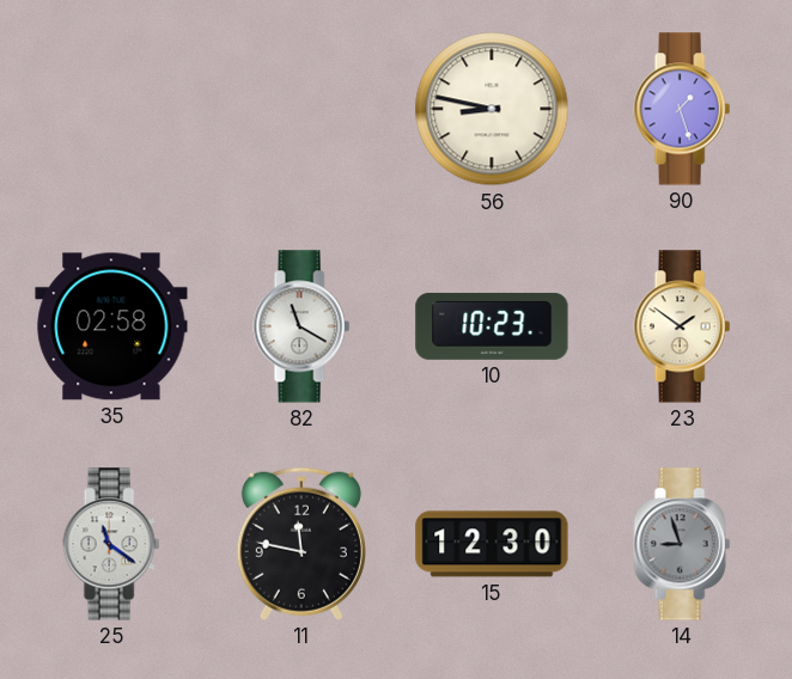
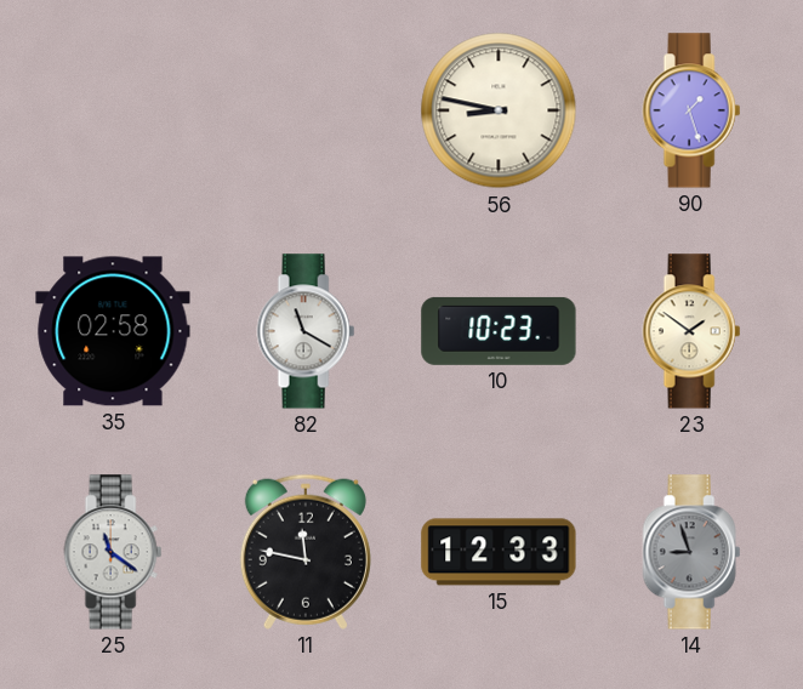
15: 12:30 -> 12:33 (499, 552)
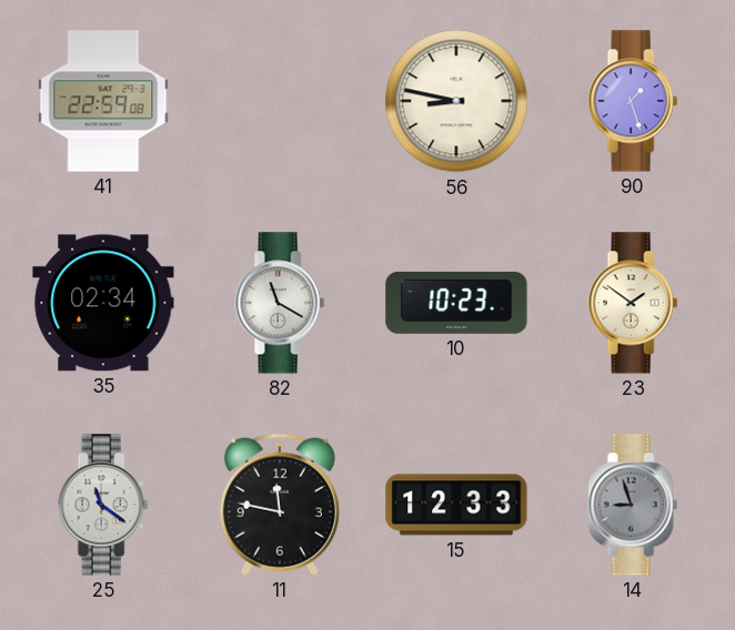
41: none -> 22:59 (103, 101)
35: 02:58 -> 02:34 (103, 303)
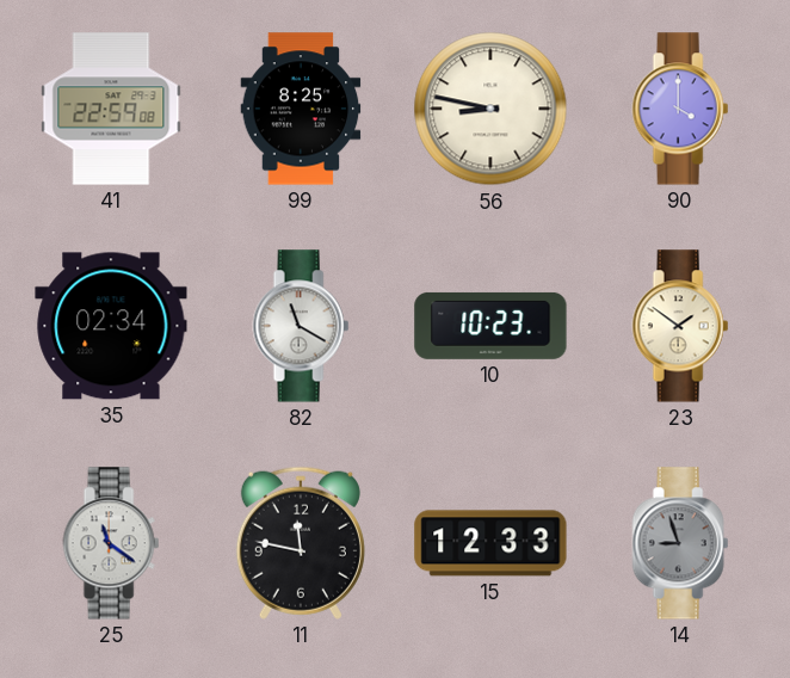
99: none -> 8:25 (301, 109)
90: 1:27 -> 4:00 (680, 109)
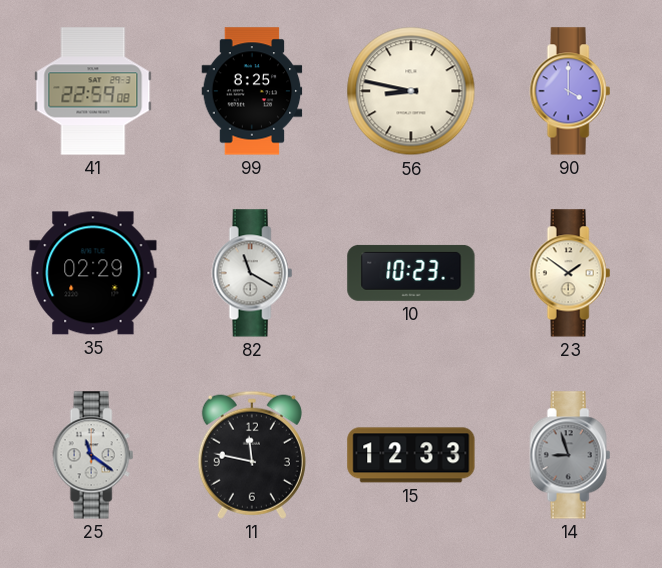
35: 02:34 -> 02:29 (93, 273)
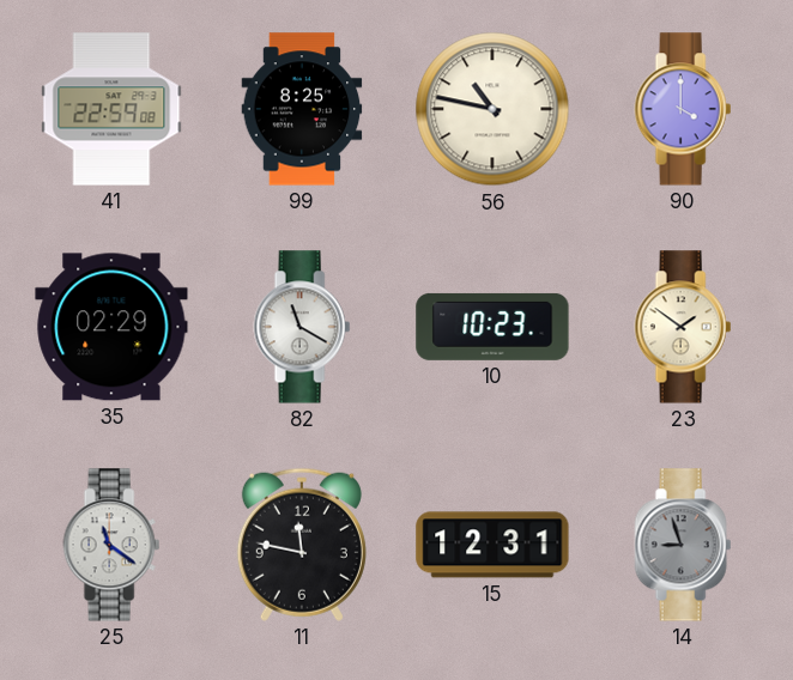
56: 8:47 -> 10:47 (492, 109)
15: 12:33 -> 12:31 (492, 545)
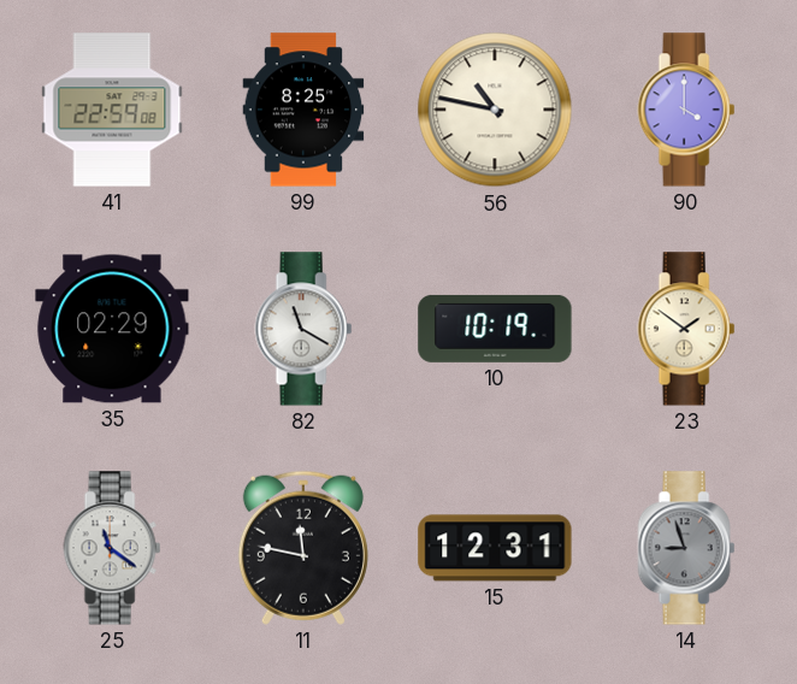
10: 10:23 -> 10:19 (495, 329)
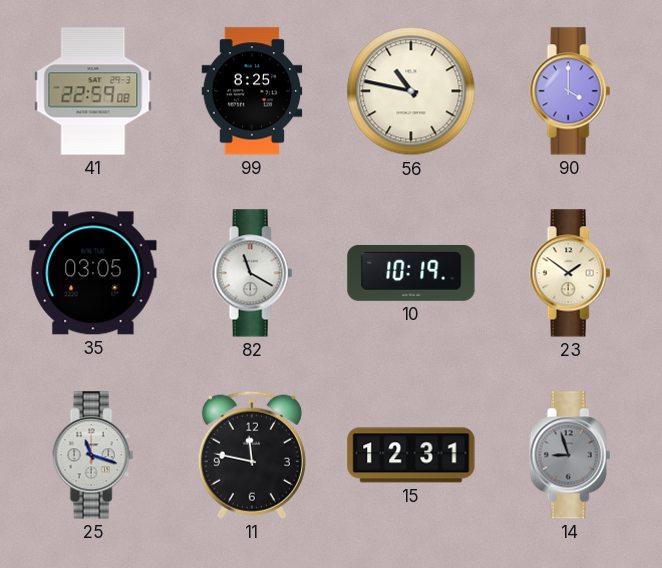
35: 02:29 -> 03:05 (93, 273)
25: 11:21 -> 11:18 (93, 455)
